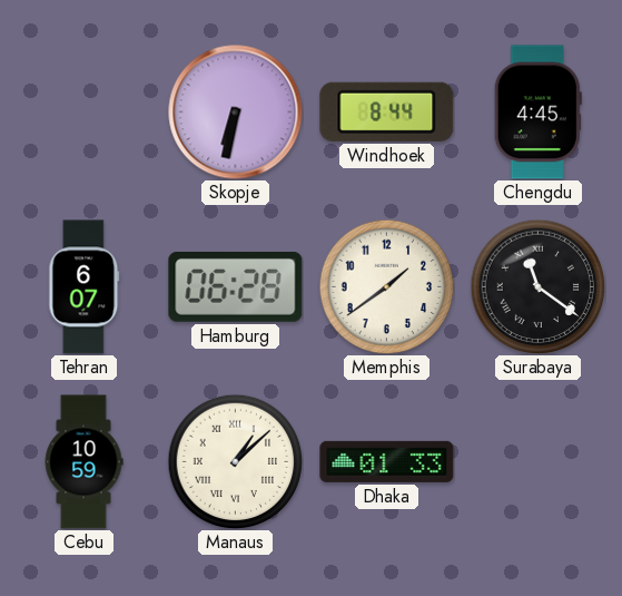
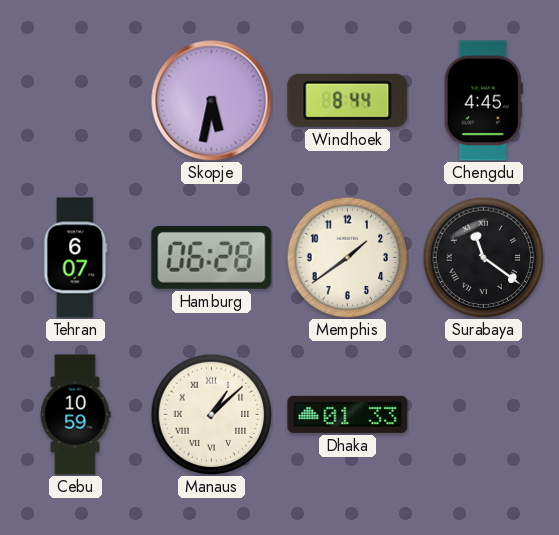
Skopje: 6:32 -> 5:32 (212, 101)
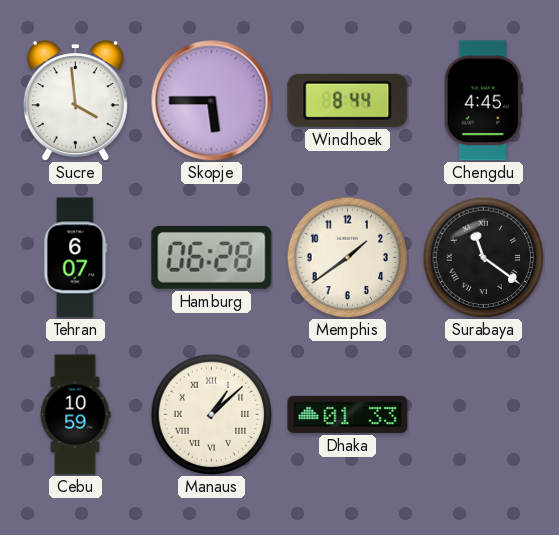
Sucre: none -> 3:59 (75, 101)
Skopje: 5:32 -> 5:45 (212, 101)
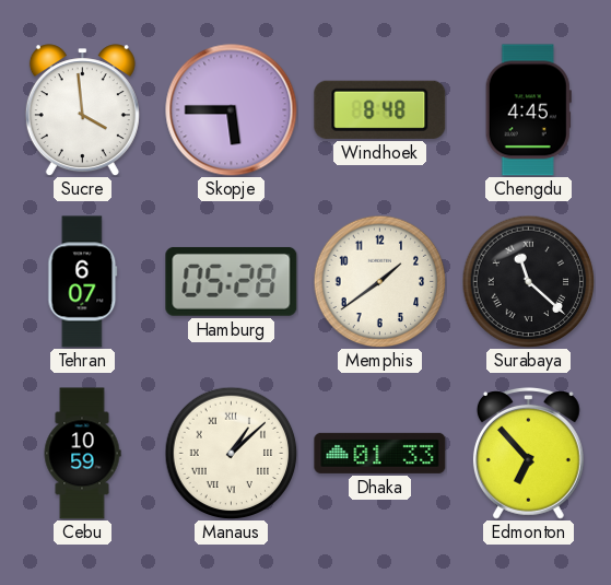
Windhoek: 8:44 -> 8:48 (380, 109)
Hamburg: 06:28 -> 05:28 (232, 281)
Surabaya: 11:21 -> 11:22 (528, 281)
Edmonton: none -> 6:53 (528, 453)
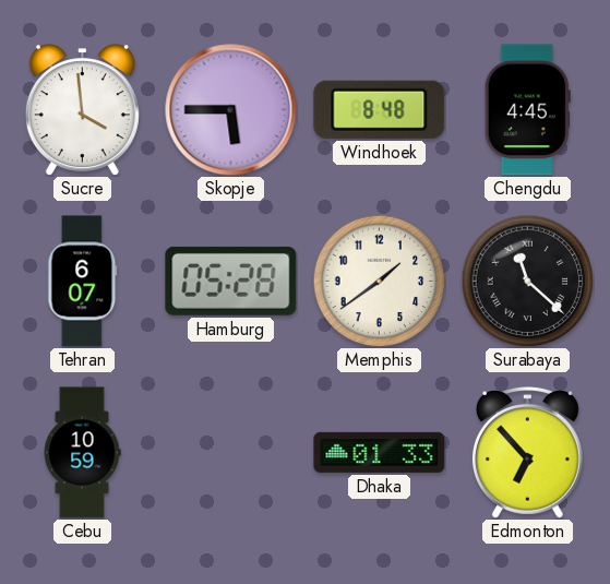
Manaus: 1:08 -> none (231, 453)
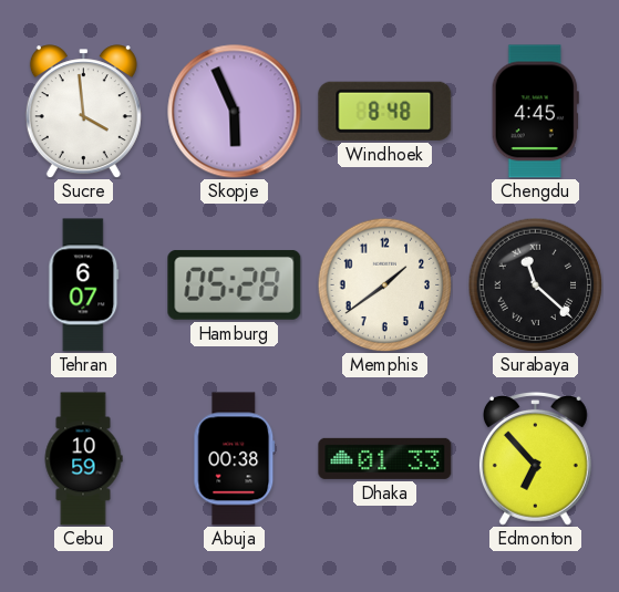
Skopje: 5:45 -> 5:56 (235, 112)
Abuja: none -> 00:38 (235, 459)
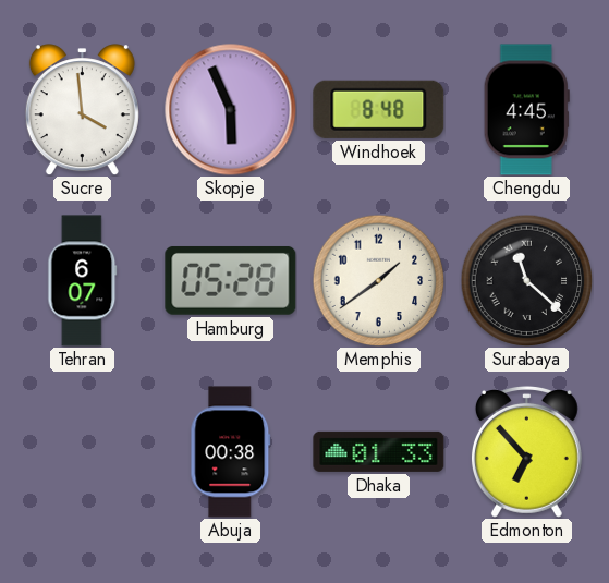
Cebu: 10:59 -> none (83, 459)
